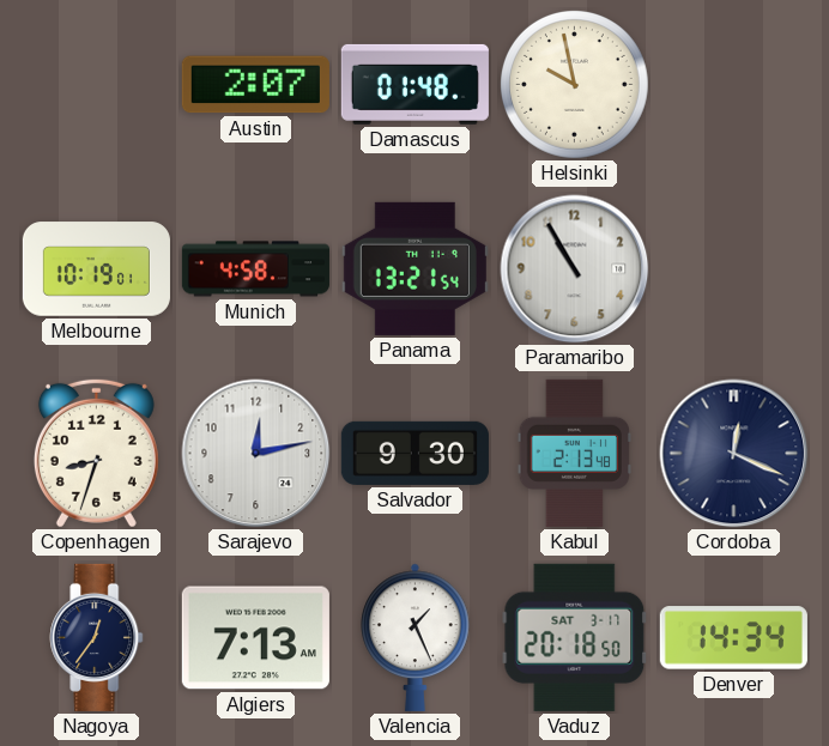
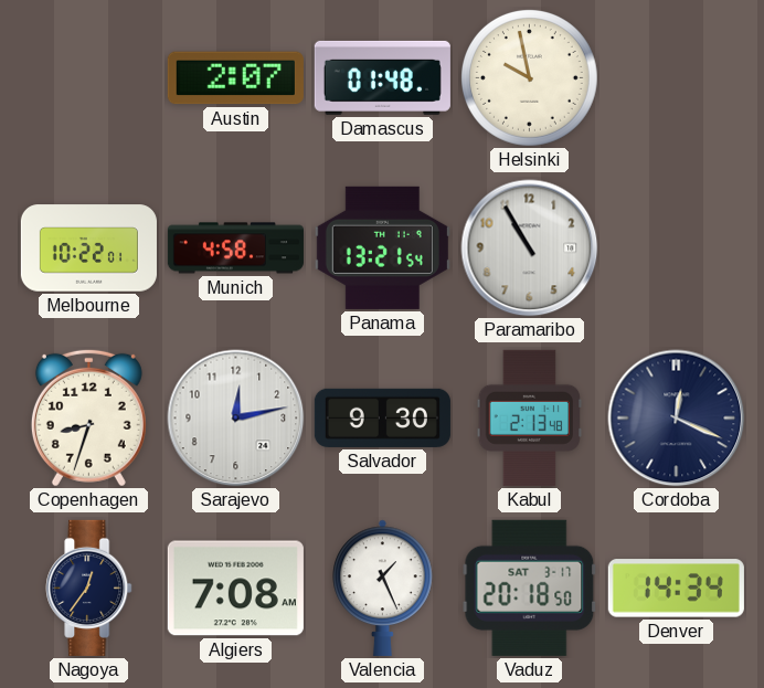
Melbourne: 10:19 -> 10:22 (88, 248)
Algiers: 7:13 -> 7:08 (235, 589)
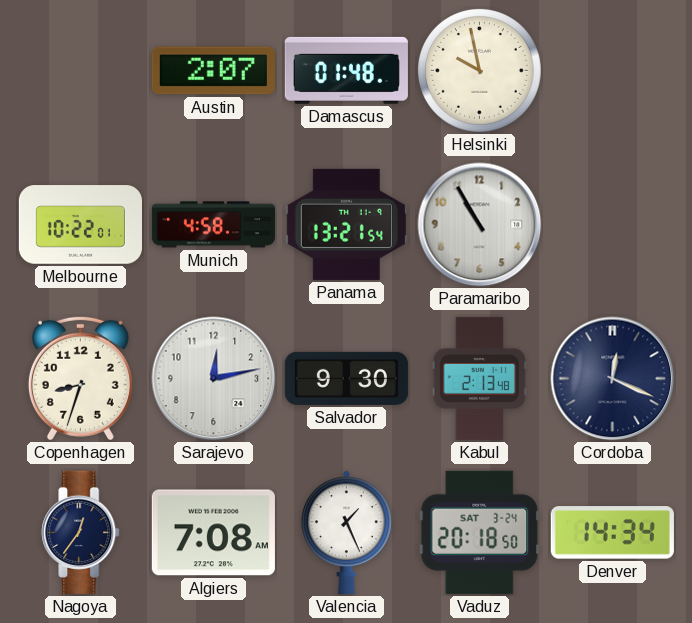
Vaduz date: SAT 3-17 -> SAT 3-24 (480, 532)
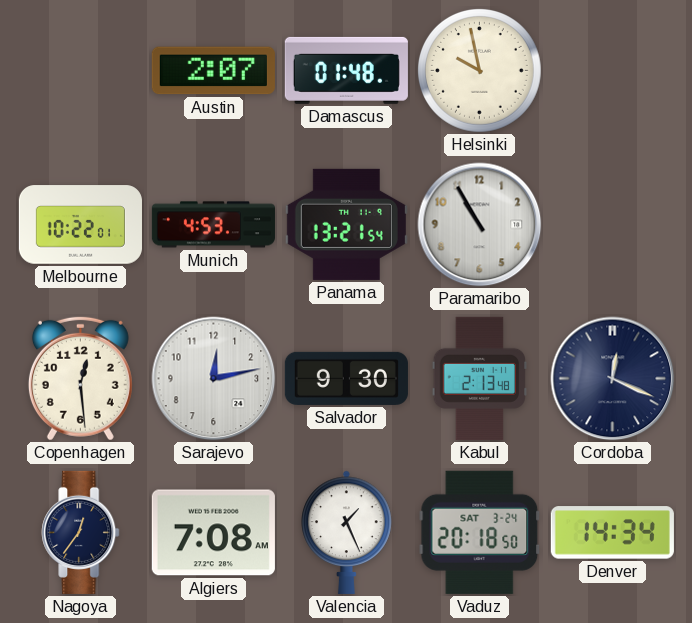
Munich: 4:58 -> 4:53 (213, 225)
Copenhagen: 8:33 -> 12:29 (80, 378)
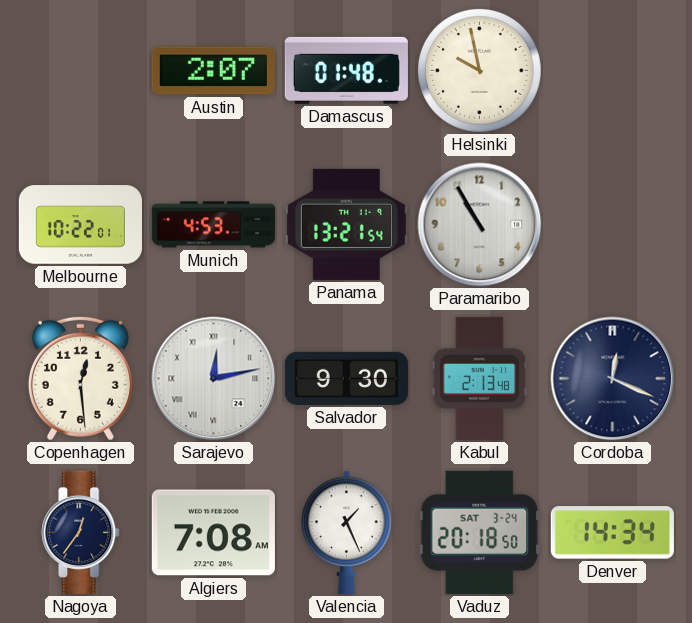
Sarajevo numerals: Arabic -> Roman (214, 379)
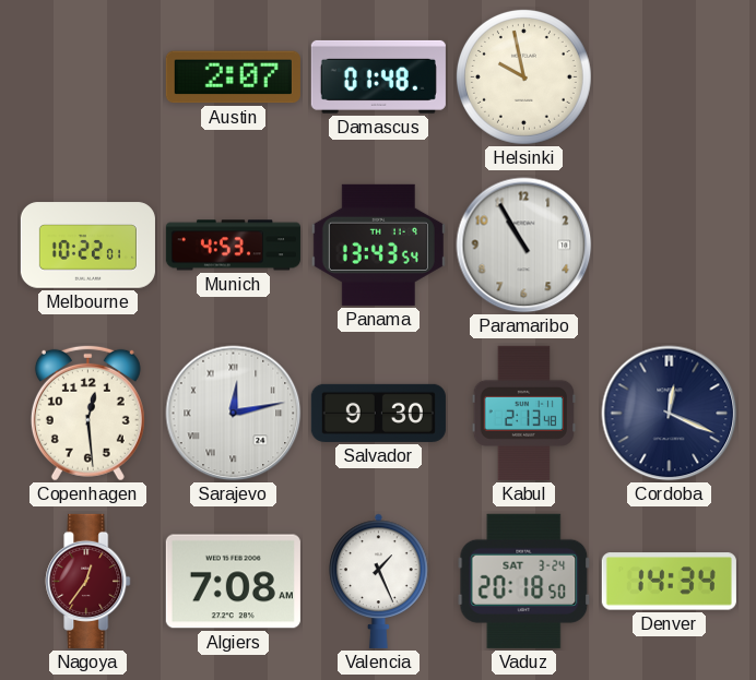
Panama: 13:21 -> 13:43 (378, 244)
Nagoya dial: navy -> burgundy (88, 581)
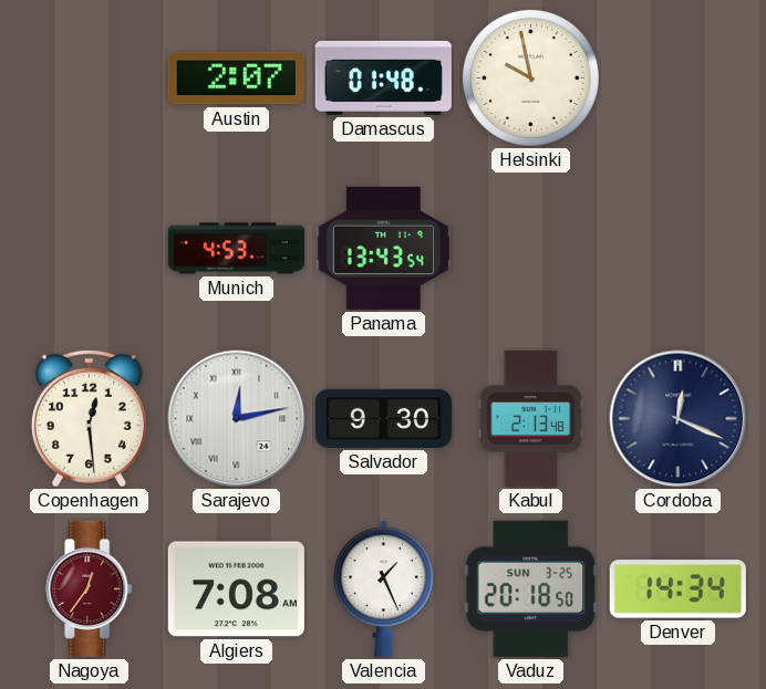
Melbourne: 10:22 -> none (87, 246)
Paramaribo: 10:55 -> none (524, 246)
Vaduz date: SAT 3-24 -> SUN 3-25 (531, 588)
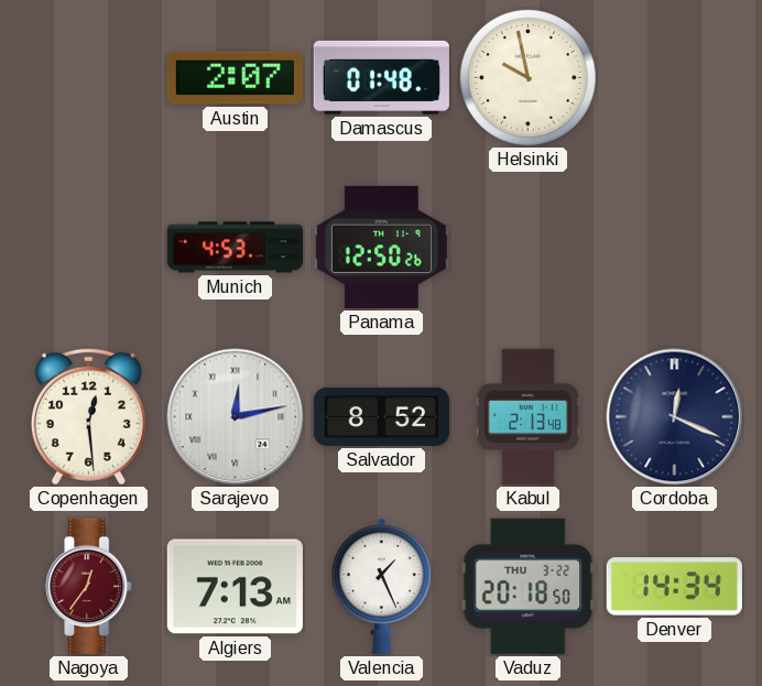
Panama: 13:43 -> 12:50 (381, 247)
Salvador: 9:30 -> 8:52 (381, 416)
Algiers: 7:08 -> 7:13 (235, 587)
Vaduz date: SUN 3-25 -> THU 3-22 (529, 586)
